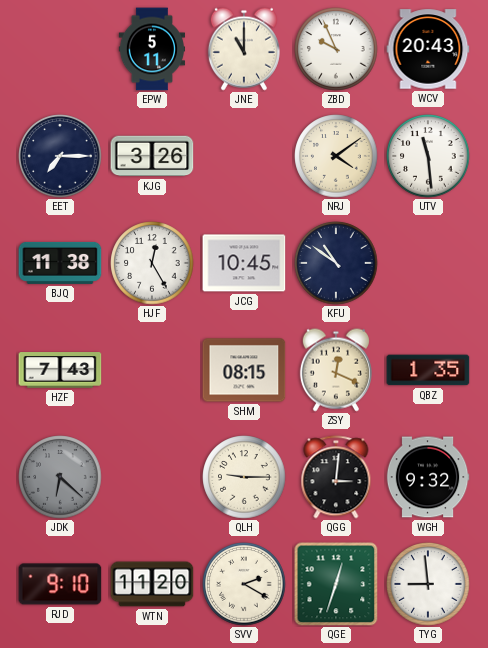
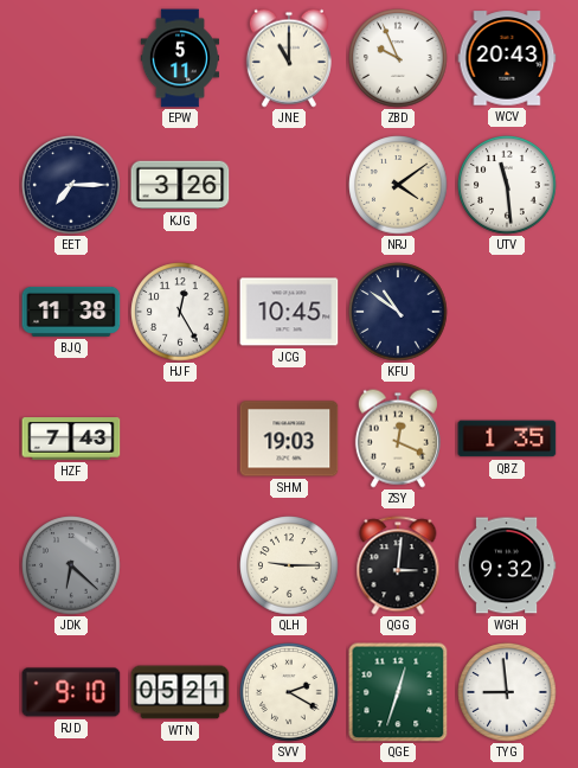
SHM: 08:15 -> 19:03 (289, 439)
WTN: 11:20 -> 05:21 (180, 692)
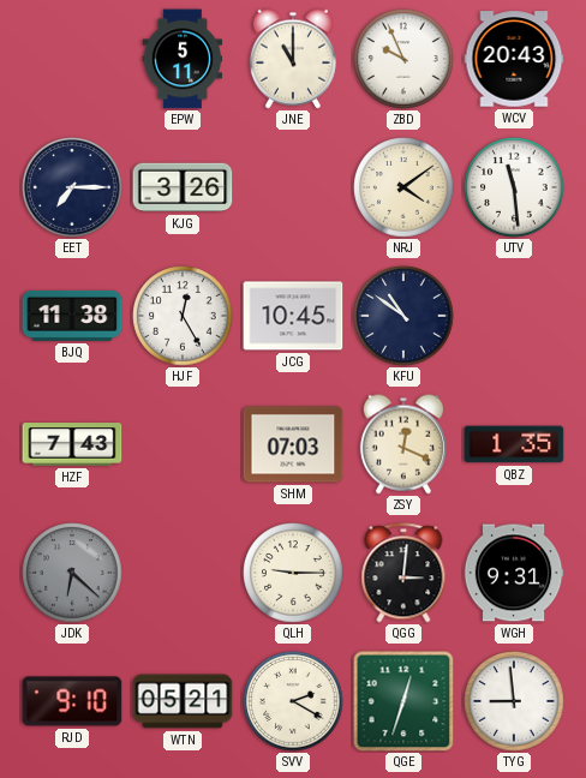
SHM: 19:03 -> 07:03 (293, 444)
WGH: 9:32 -> 9:31 (514, 573)
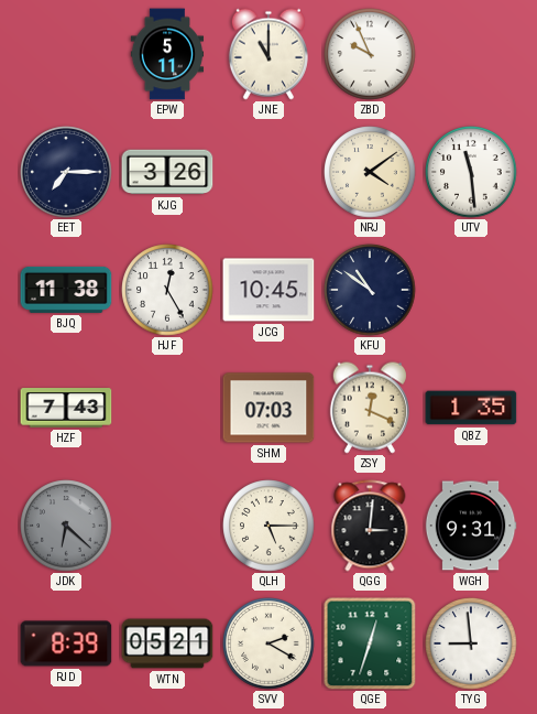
WCV: 20:43 -> none (514, 59)
QLH: 9:15 -> 5:15 (268, 526)
RJD: 9:10 -> 8:39 (66, 643)
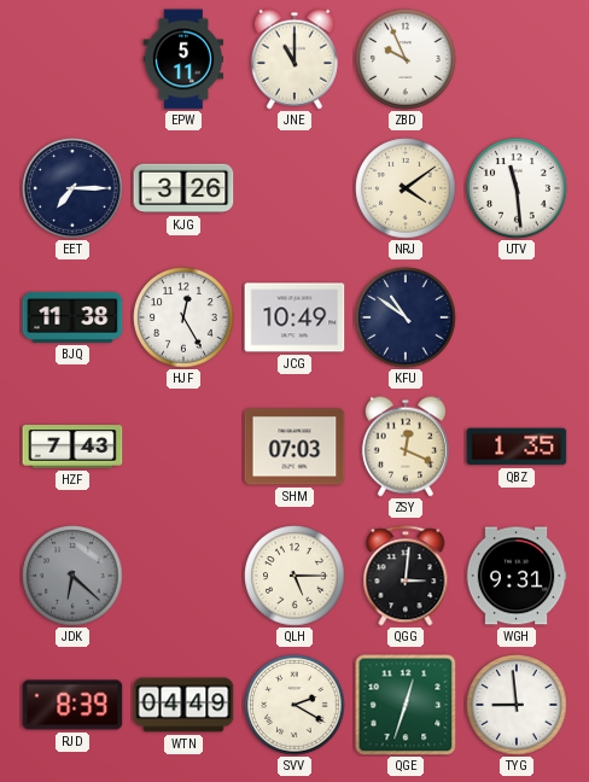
JCG: 10:45 -> 10:49 (294, 317)
WTN: 05:21 -> 04:49 (183, 705)
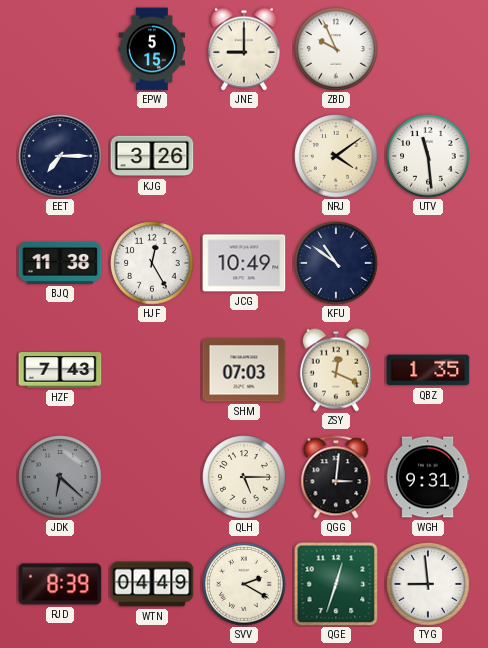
EPW: 5:11 -> 5:15 (151, 49)
JNE: 11:00 -> 9:00 (244, 49)
